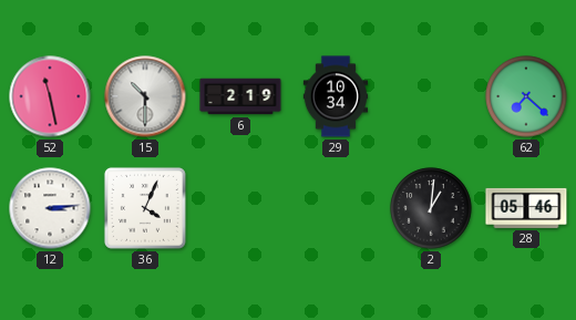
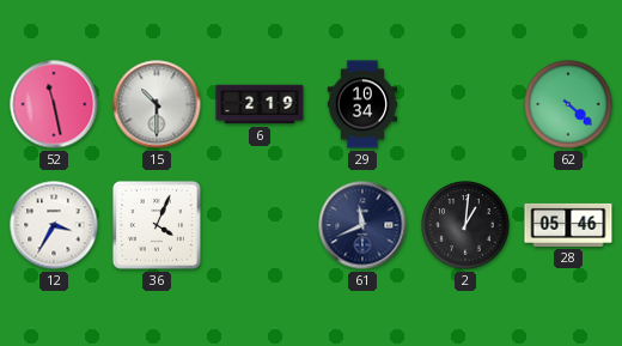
62: 7:22 -> 4:22 (568, 104)
12: 3:14 -> 3:35 (54, 225)
61: none -> 11:41 (362, 225)
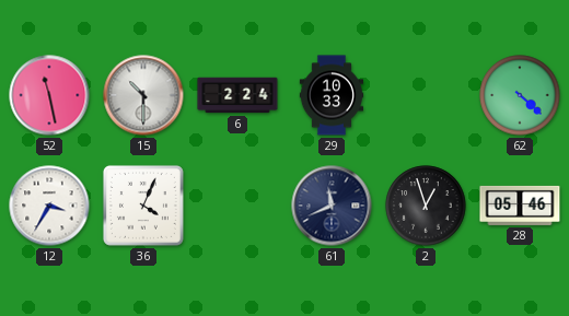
6: 2:19 -> 2:24 (237, 95)
29: 10:34 -> 10:33 (332, 95)
2: 1:01 -> 12:57 (426, 206)
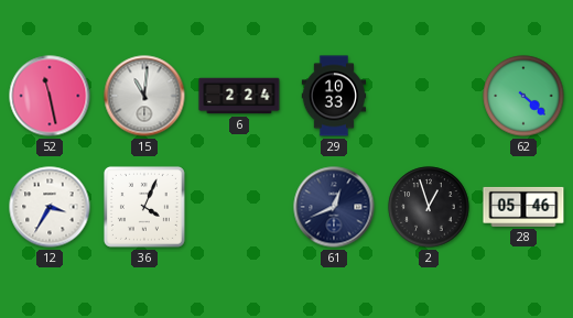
15: 10:30 -> 11:01 (144, 96)
61: 11:41 -> 12:41 (334, 207)
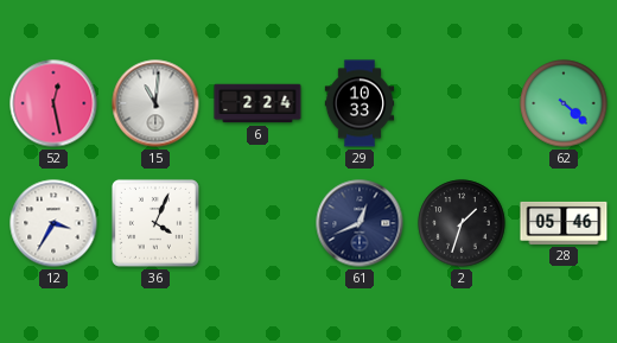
52: 11:28 -> 12:28 (53, 103)
2: 12:57 -> 1:33 (462, 223)
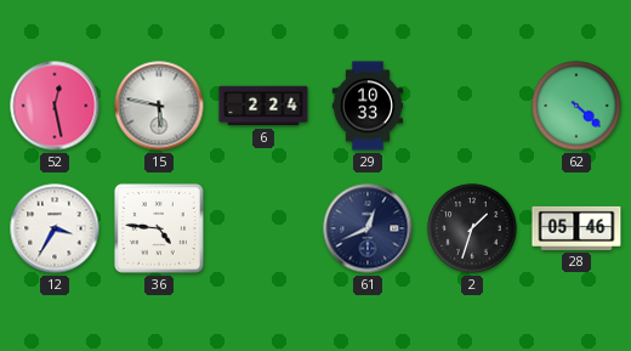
15: 11:01 -> 5:47 (159, 106)
36: 4:04 -> 4:46 (159, 228)
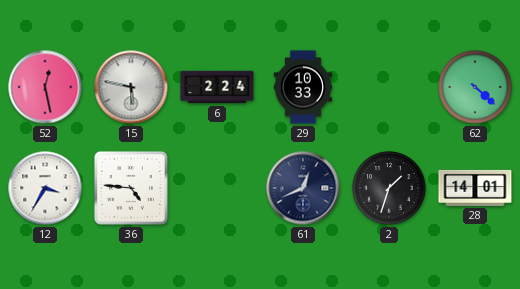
28: 05:46 -> 14:01 (475, 188)
